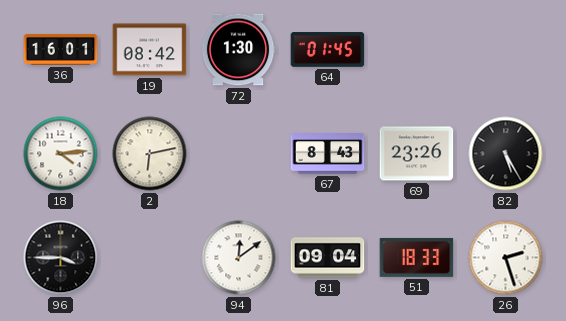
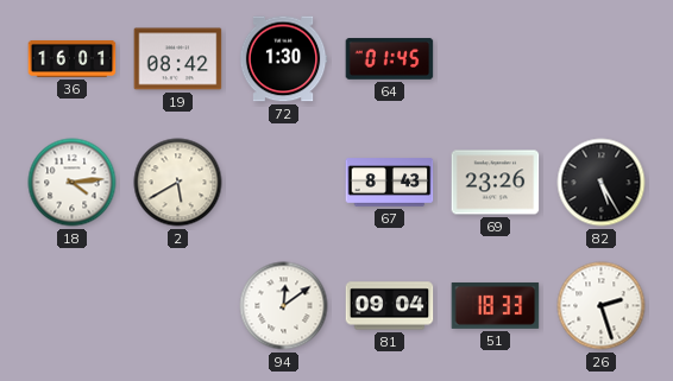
2: 6:13 -> 5:40 (178, 183)
96: 3:45 -> none (61, 258)
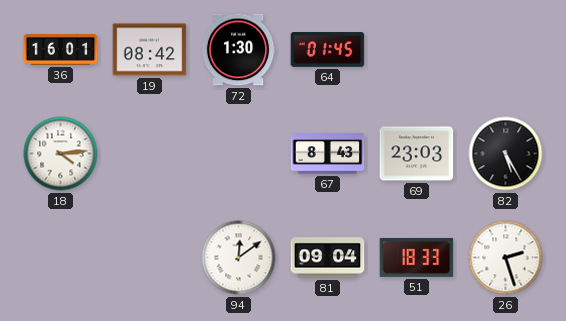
2: 5:40 -> none (178, 183)
69: 23:26 -> 23:03 (417, 154)
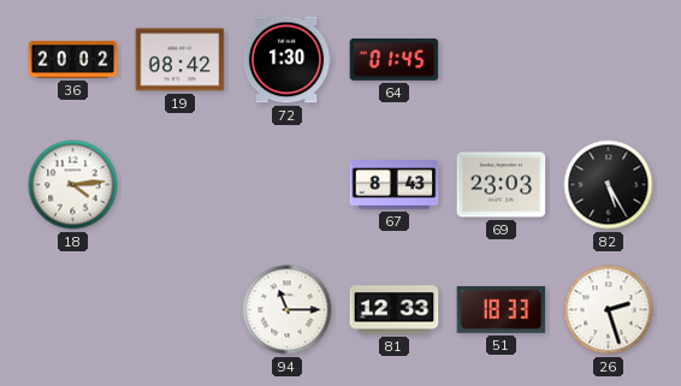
36: 16:01 -> 20:02 (73, 59)
94: 12:09 -> 11:15 (288, 310)
81: 09:04 -> 12:33 (395, 310)
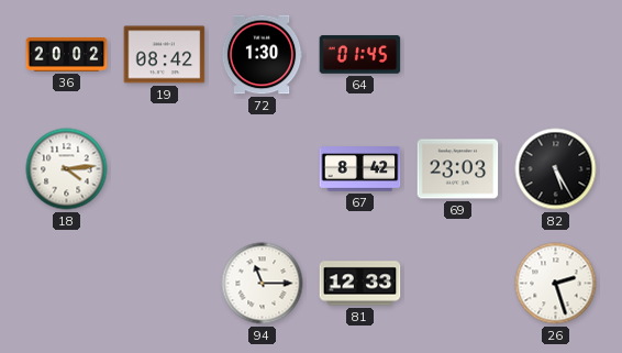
67: 8:43 -> 8:42 (360, 169)
51: 18:33 -> none (502, 309)
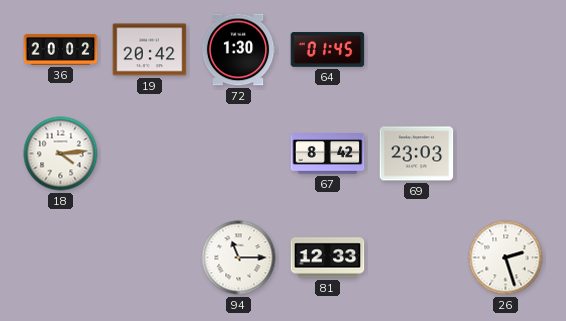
19: 08:42 -> 20:42 (150, 50)
82: 5:25 -> none (556, 169)
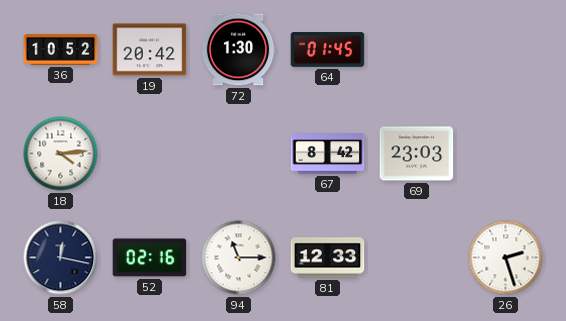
36: 20:02 -> 10:52 (61, 49)
58: none -> 12:17 (61, 258)
52: none -> 02:16 (150, 258)
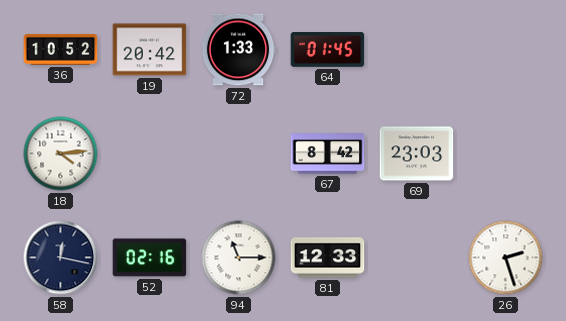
72: 1:30 -> 1:33 (238, 50)
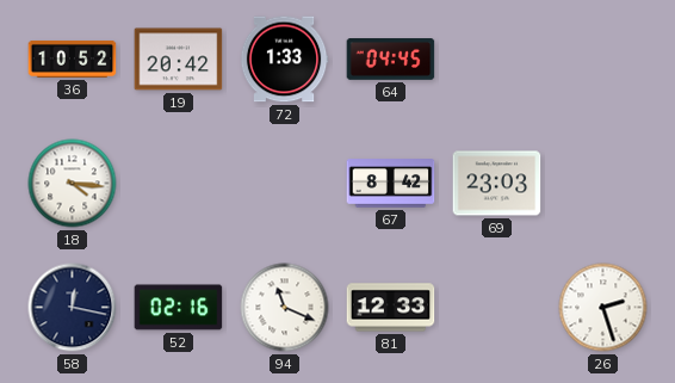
64: 01:45 -> 04:45 (391, 60)
18: 4:14 -> 4:16 (73, 184)
94: 11:15 -> 11:19 (285, 308)
